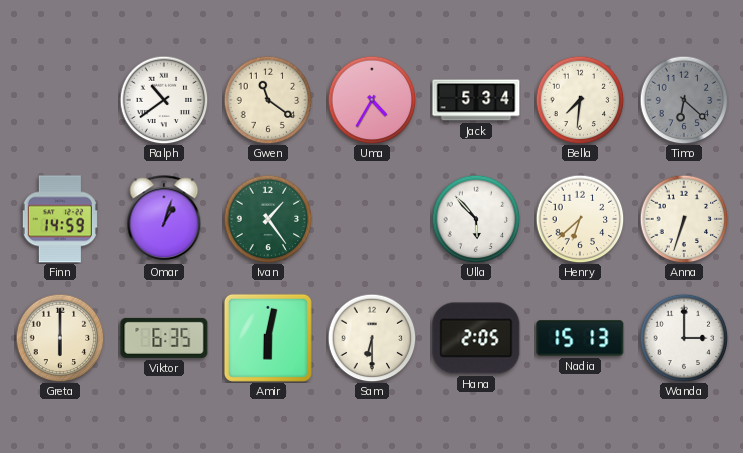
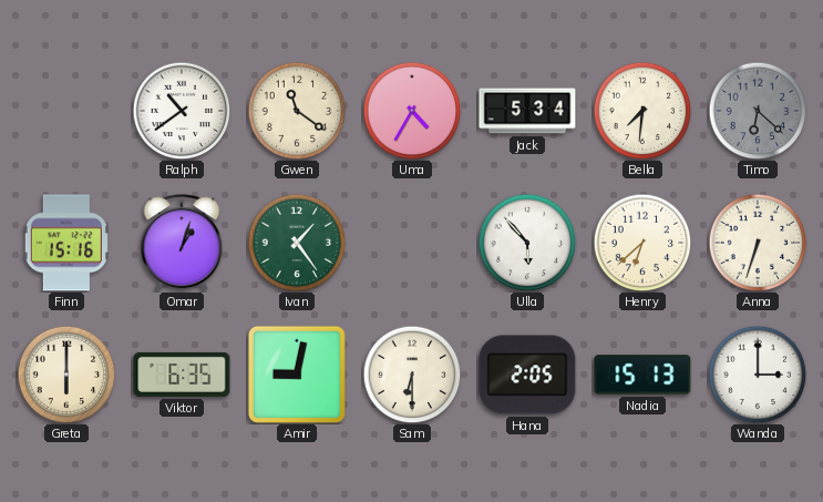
Finn: 14:59 -> 15:16 (66, 243)
Amir: 6:02 -> 9:02 (297, 375)
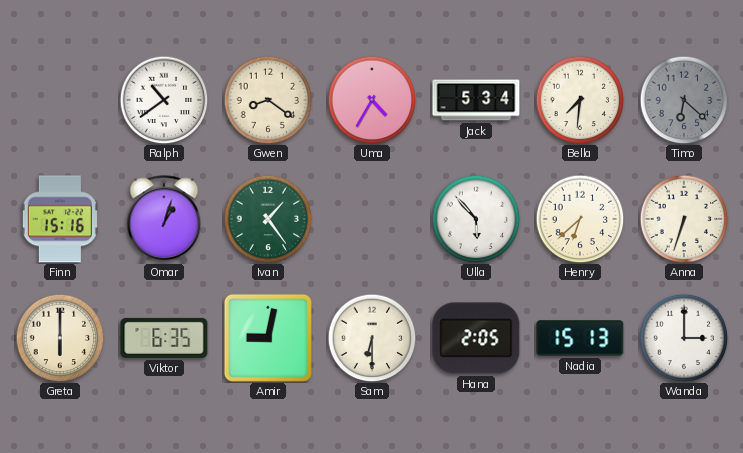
Gwen: 11:21 -> 8:21 (268, 100)
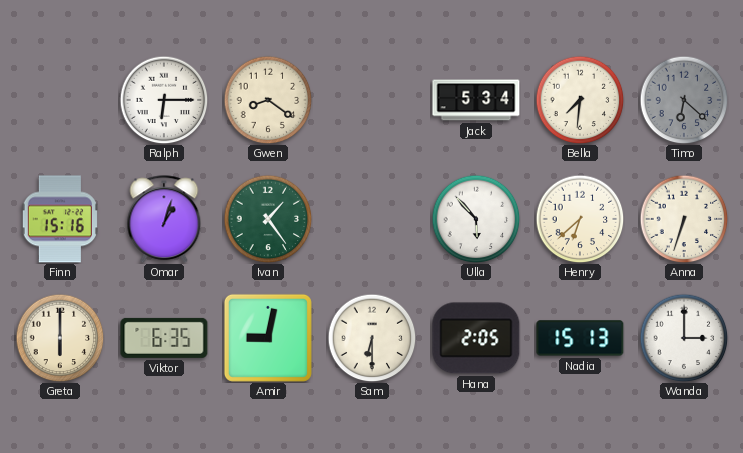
Ralph: 10:39 -> 6:15 (164, 100)
Uma: 4:35 -> none (372, 100)
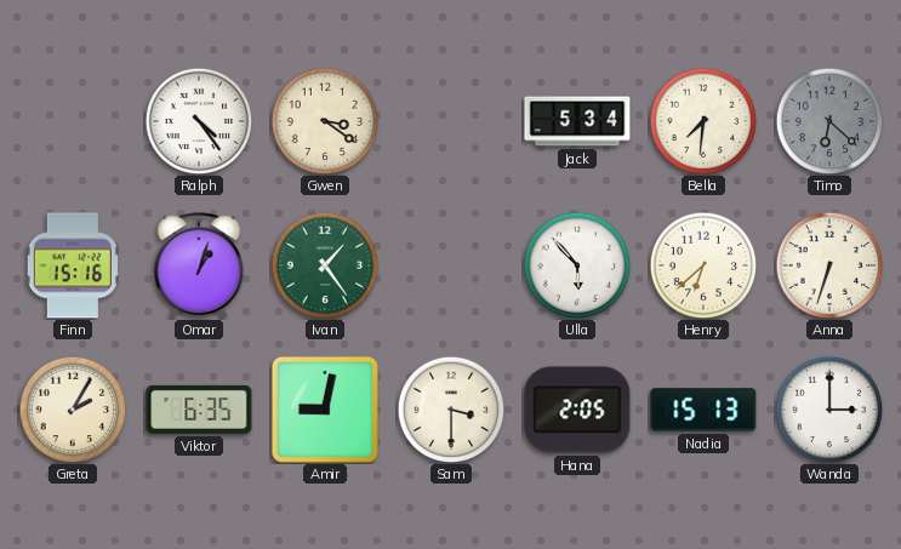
Ralph: 6:15 -> 4:24 (199, 121)
Gwen: 8:21 -> 3:21 (325, 121)
Greta: 6:00 -> 2:05 (73, 410)
Sam: 6:30 -> 3:30 (451, 410)
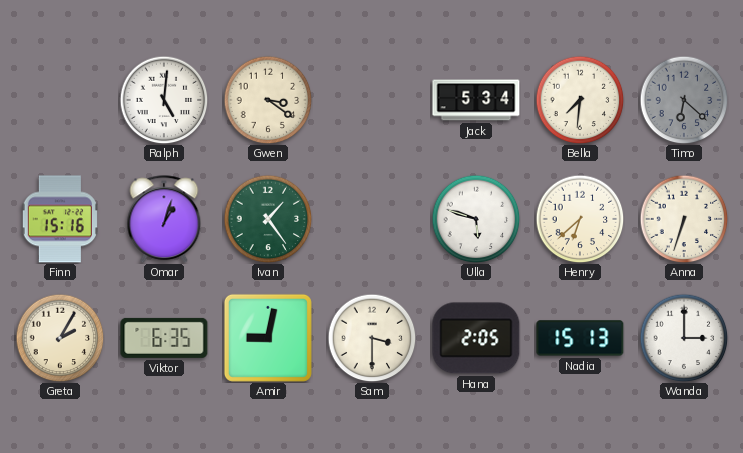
Ralph: 4:24 -> 5:01 (164, 100)
Ulla: 5:53 -> 5:48 (476, 219)
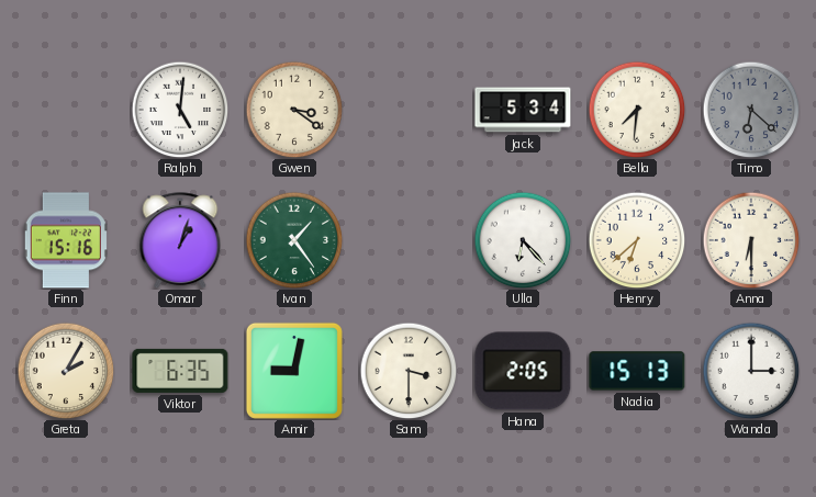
Ulla: 5:48 -> 6:23 (523, 240)
Anna: 6:33 -> 6:30 (751, 240)
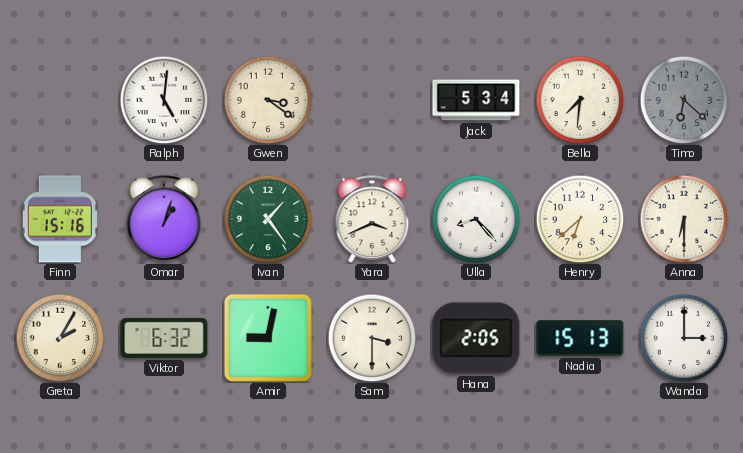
Yara: none -> 3:41 (372, 219)
Ulla: 6:23 -> 8:23 (476, 219)
Viktor: 6:35 -> 6:32 (164, 338)
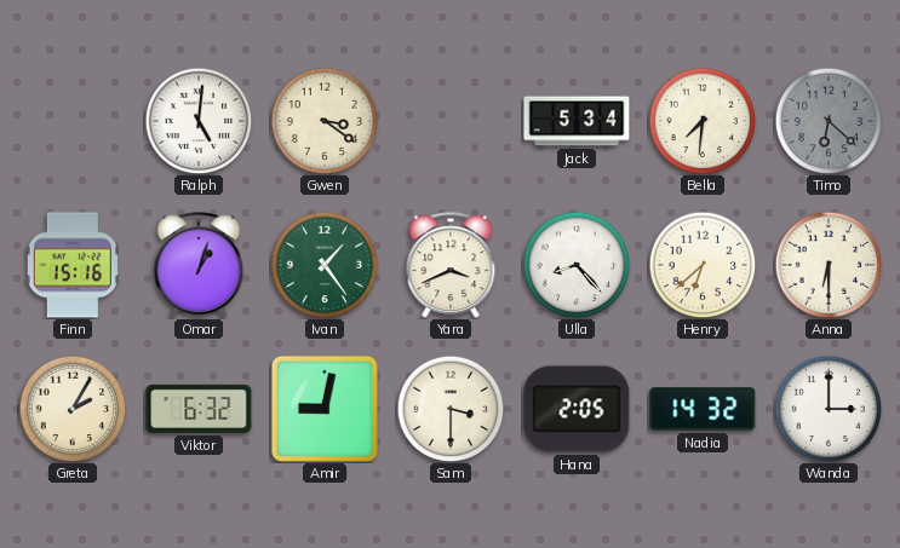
Nadia: 15:13 -> 14:32 (703, 409)
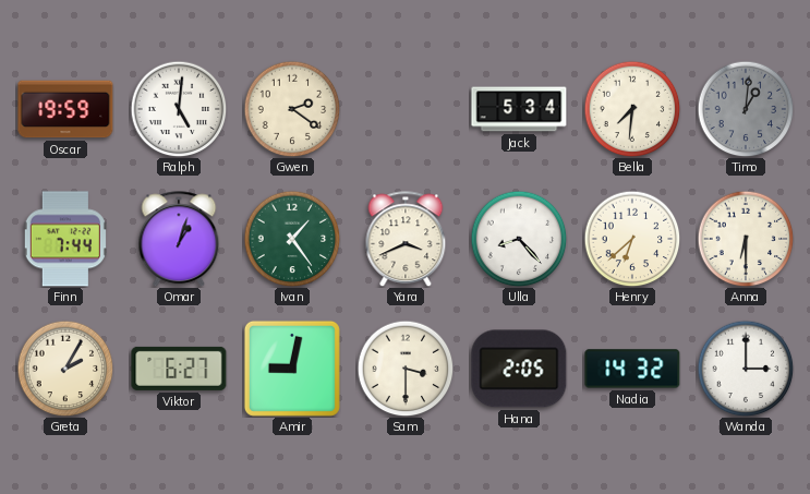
Oscar: none -> 19:59 (65, 109)
Gwen: 3:21 -> 2:21 (292, 109)
Timo: 6:22 -> 1:01 (746, 109)
Finn: 15:16 -> 7:44 (65, 239)
Viktor: 6:32 -> 6:27 (179, 369)
